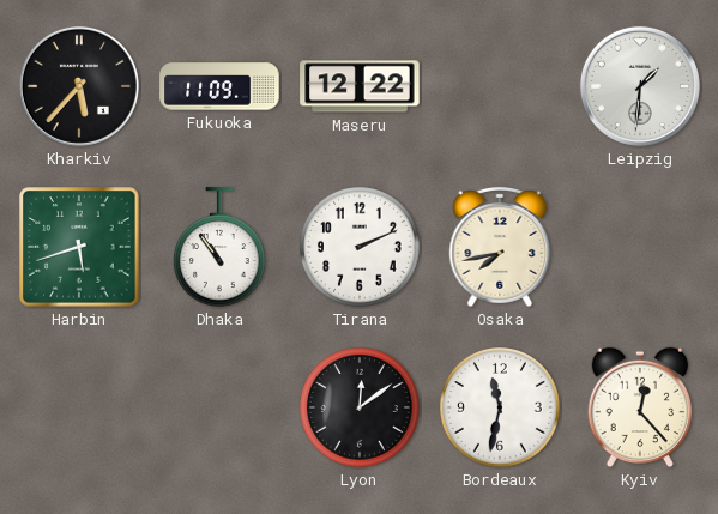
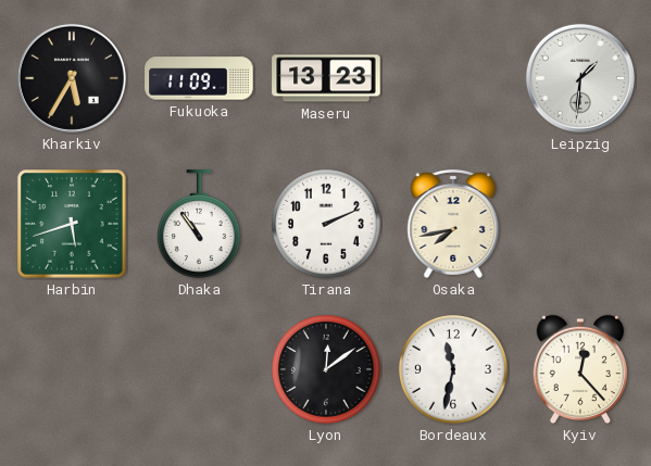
Kharkiv: 5:37 -> 5:35 (72, 78)
Maseru: 12:22 -> 13:23 (326, 78)
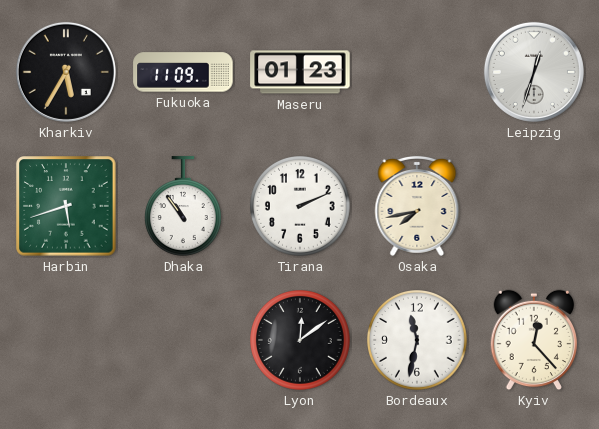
Maseru: 13:23 -> 01:23 (300, 72)
Leipzig: 1:31 -> 12:33 (534, 72)
